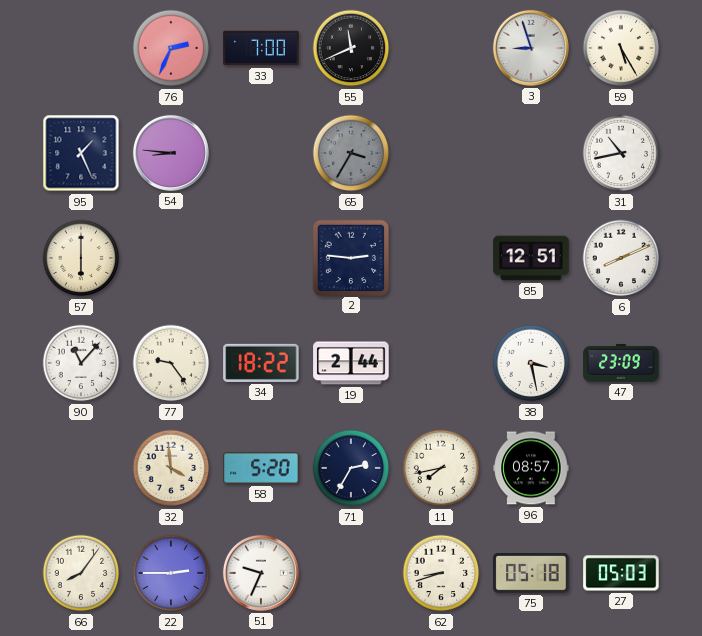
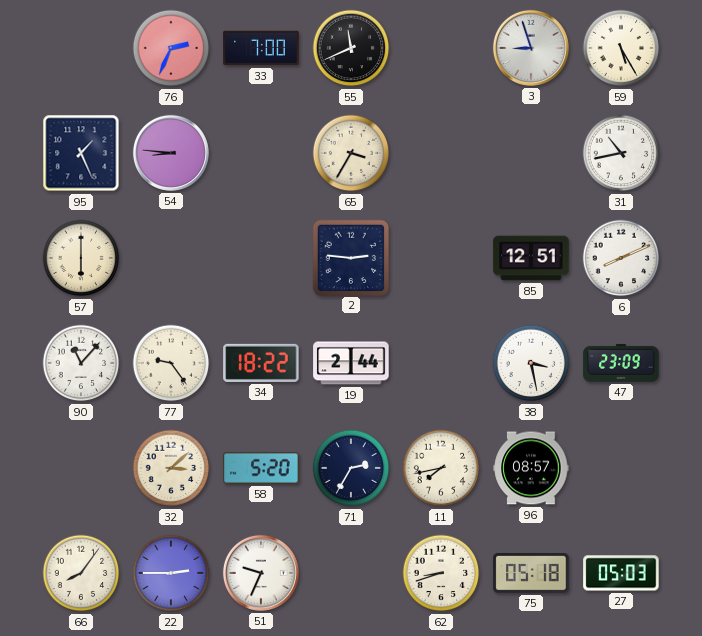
65 dial: grey -> cream (351, 153)
32: 3:59 -> 3:08 (171, 468)
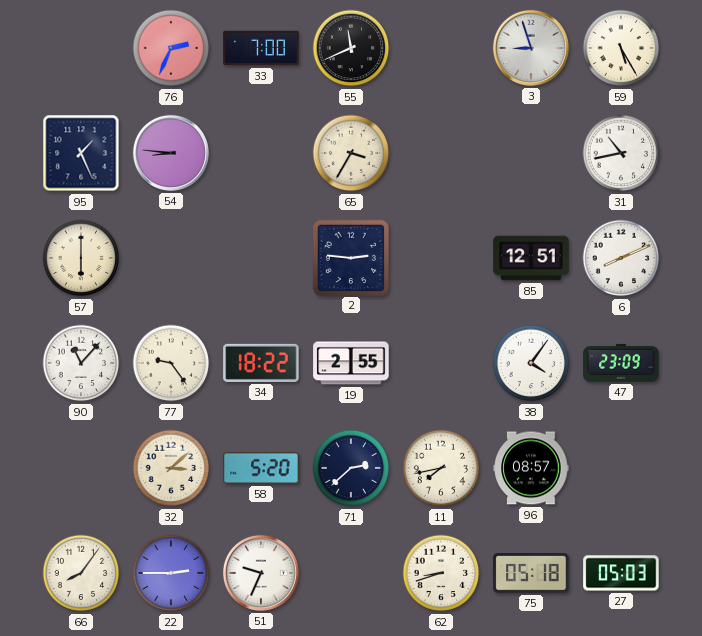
19: 2:44 -> 2:55 (351, 363)
38: 3:28 -> 4:06 (531, 363)
71: 2:35 -> 2:38 (351, 468)
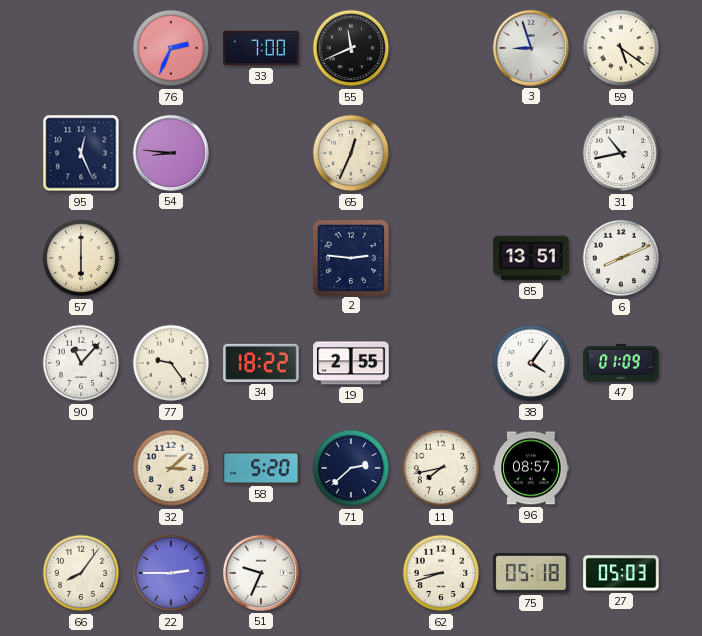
59: 5:25 -> 5:21 (621, 48)
95: 1:26 -> 12:26 (81, 153)
65: 3:35 -> 12:34 (351, 153)
85: 12:51 -> 13:51 (531, 258)
47: 23:09 -> 01:09 (621, 363)
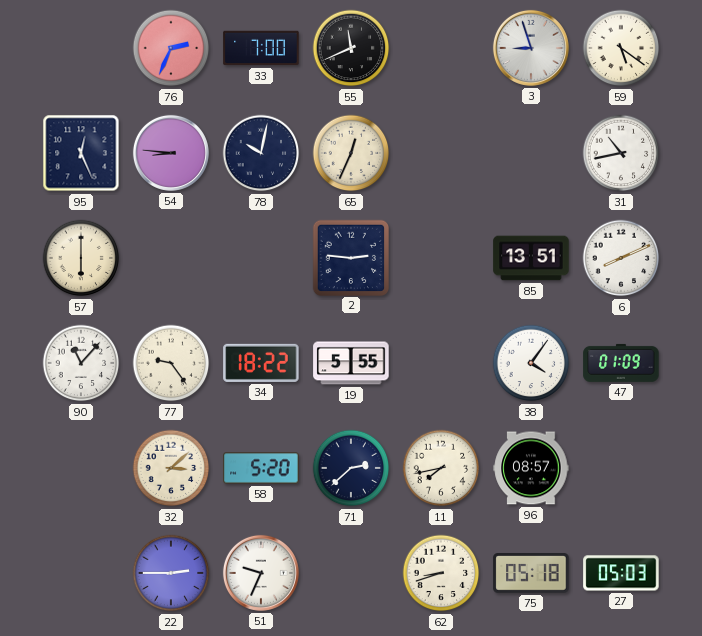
78: none -> 10:02 (261, 153)
19: 2:55 -> 5:55 (351, 363)
66: 8:06 -> none (81, 573)
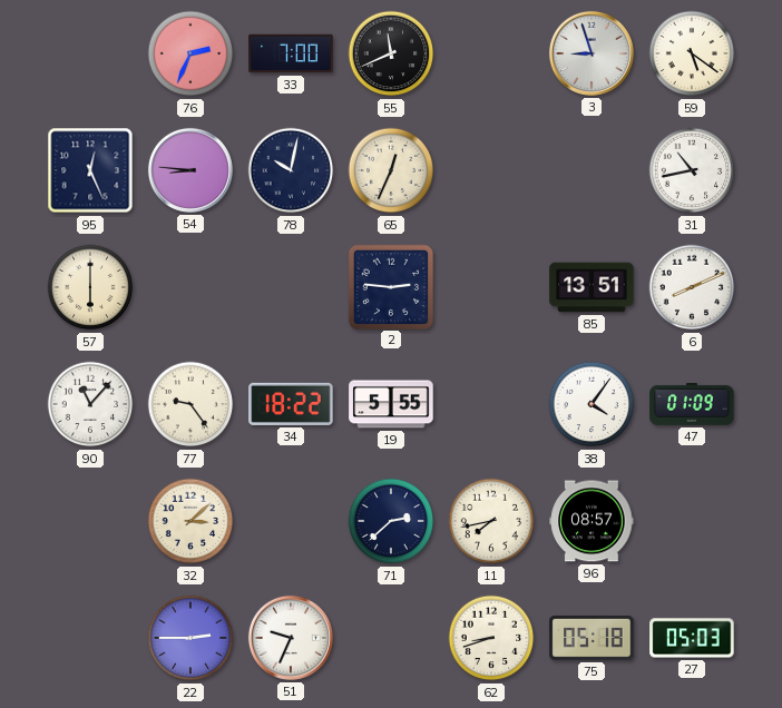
58: 5:20 -> none (261, 468)
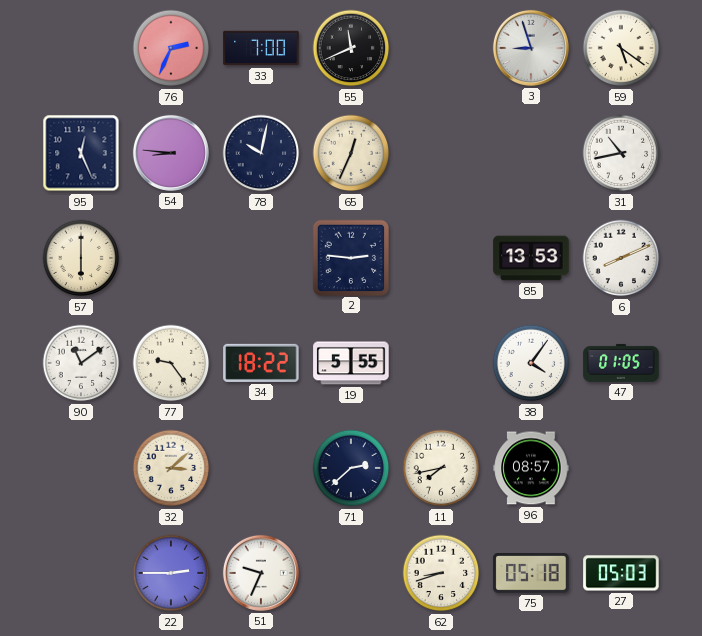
85: 13:51 -> 13:53 (531, 258)
90: 11:07 -> 11:09 (81, 363)
47: 01:09 -> 01:05 (621, 363)
